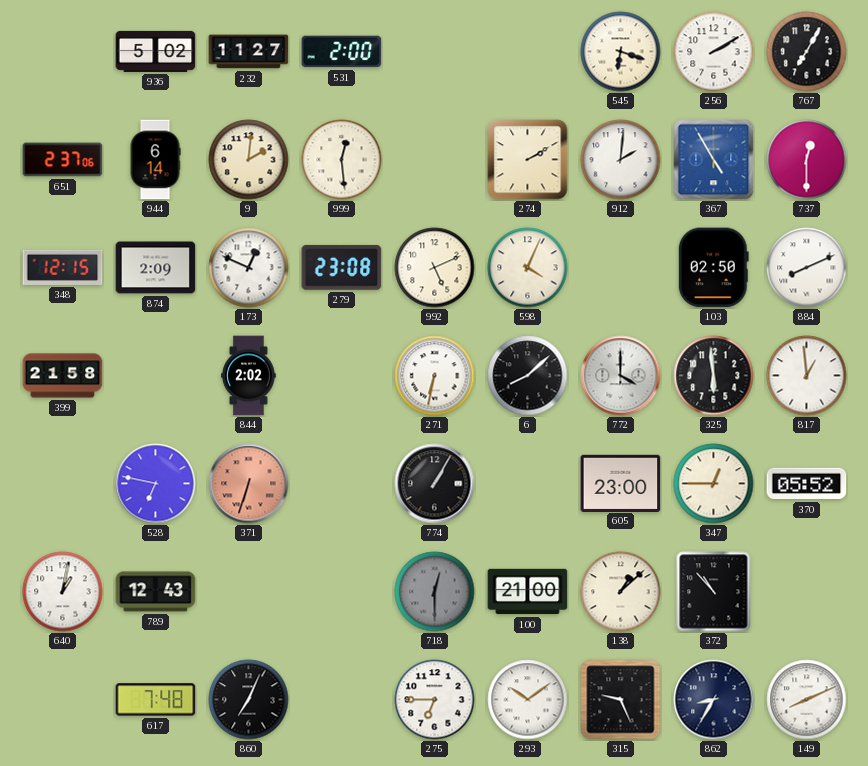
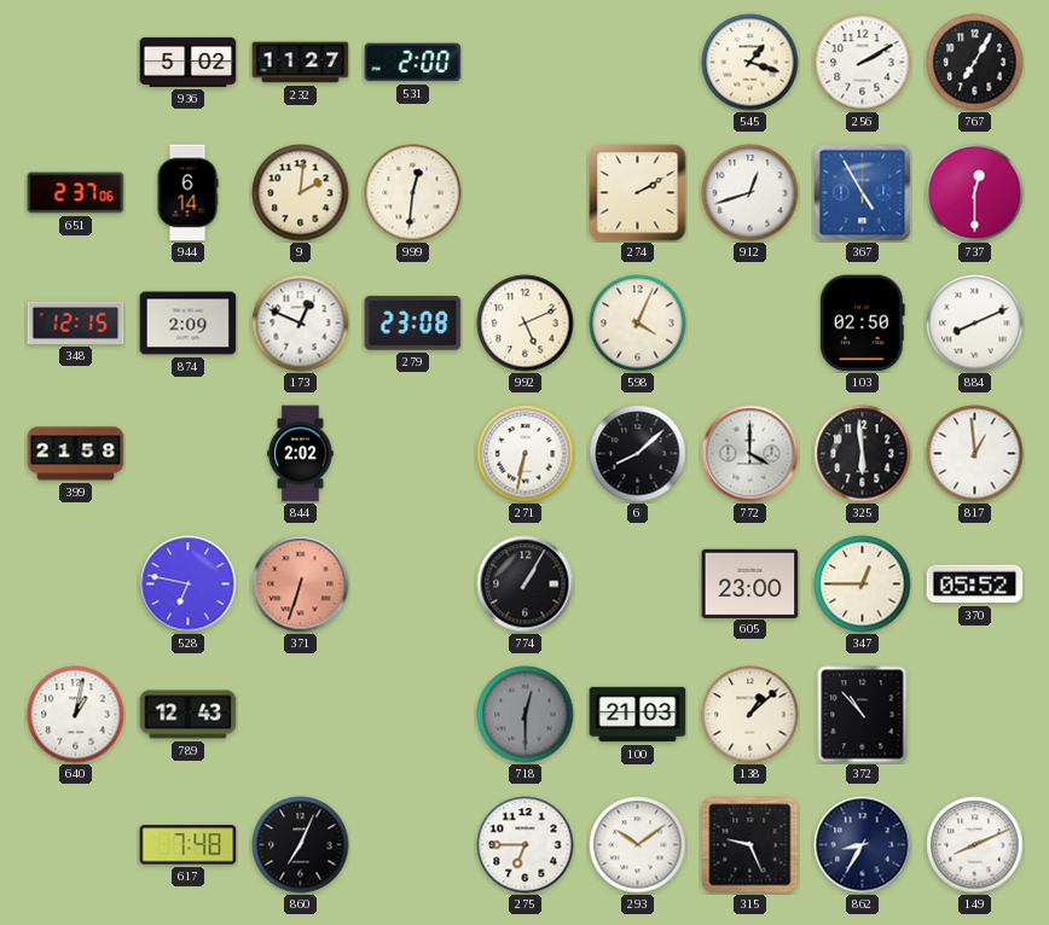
545: 6:18 -> 1:18 (750, 63)
999: 12:29 -> 12:31 (413, 193)
912: 2:01 -> 12:42 (750, 193)
100: 21:00 -> 21:03 (638, 715)
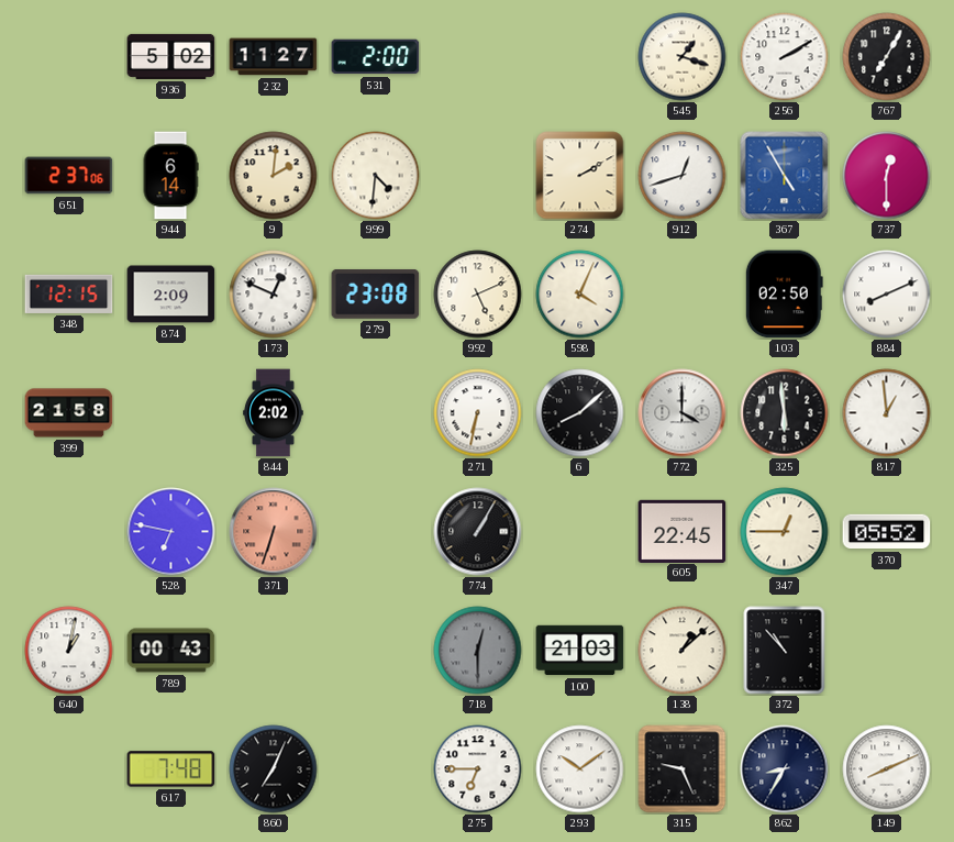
999: 12:31 -> 4:31 (376, 176)
605: 23:00 -> 22:45 (683, 531)
789: 12:43 -> 00:43 (171, 651)
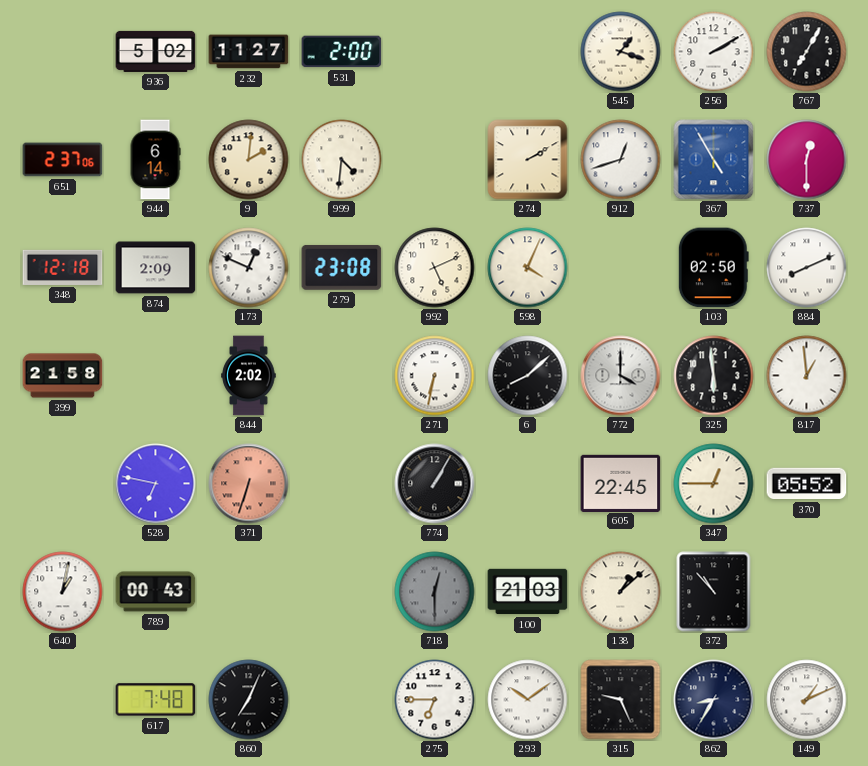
348: 12:15 -> 12:18 (63, 267)
149: 8:11 -> 1:11 (807, 700)
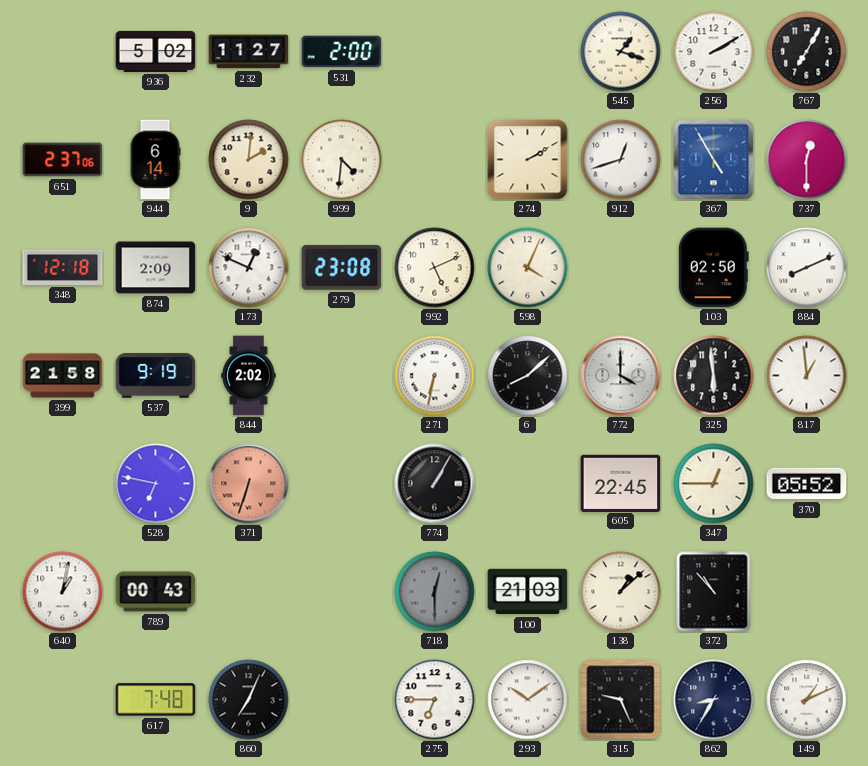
537: none -> 9:19 (156, 376)
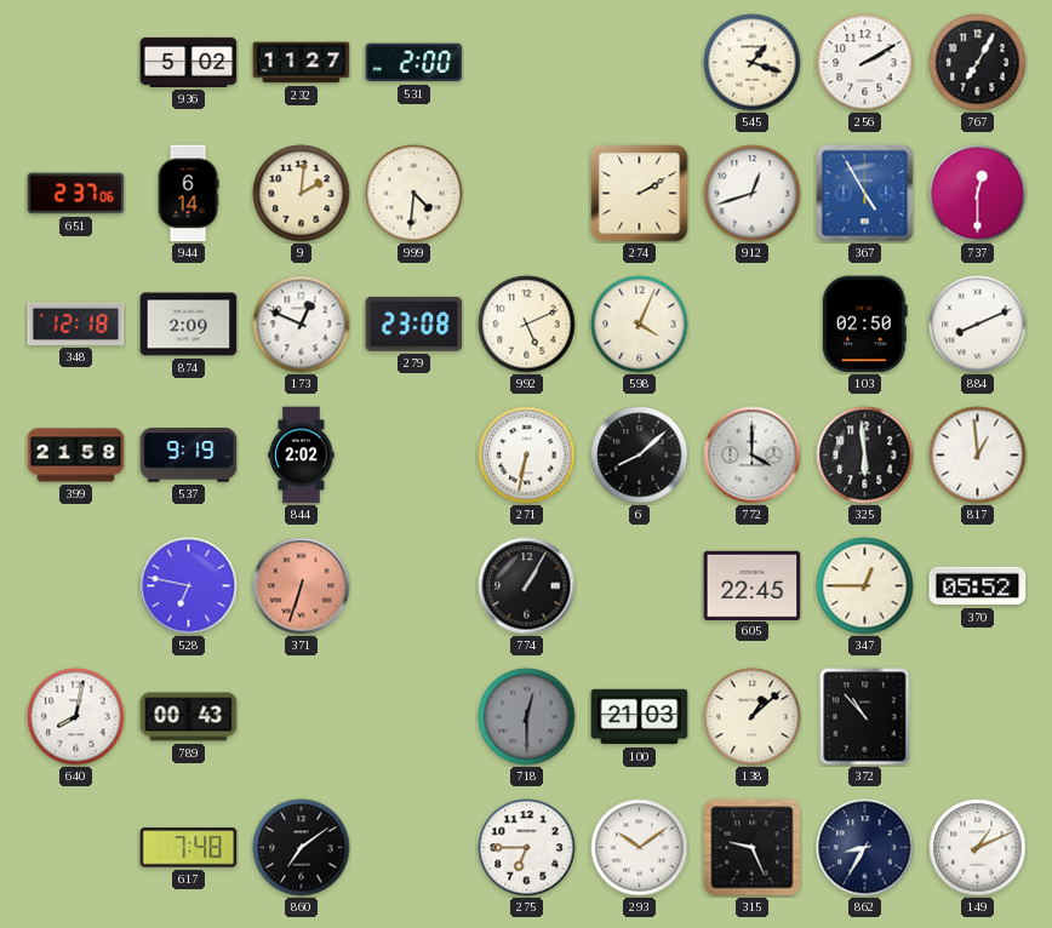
640: 1:02 -> 8:02 (76, 717)
860: 7:04 -> 7:09 (302, 848)
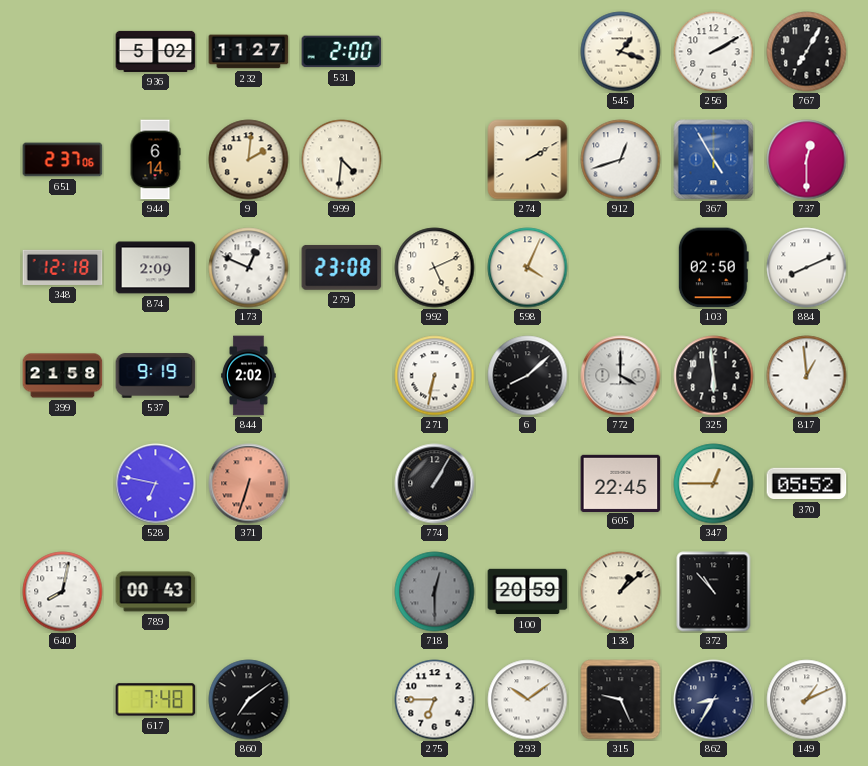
100: 21:03 -> 20:59 (528, 592)
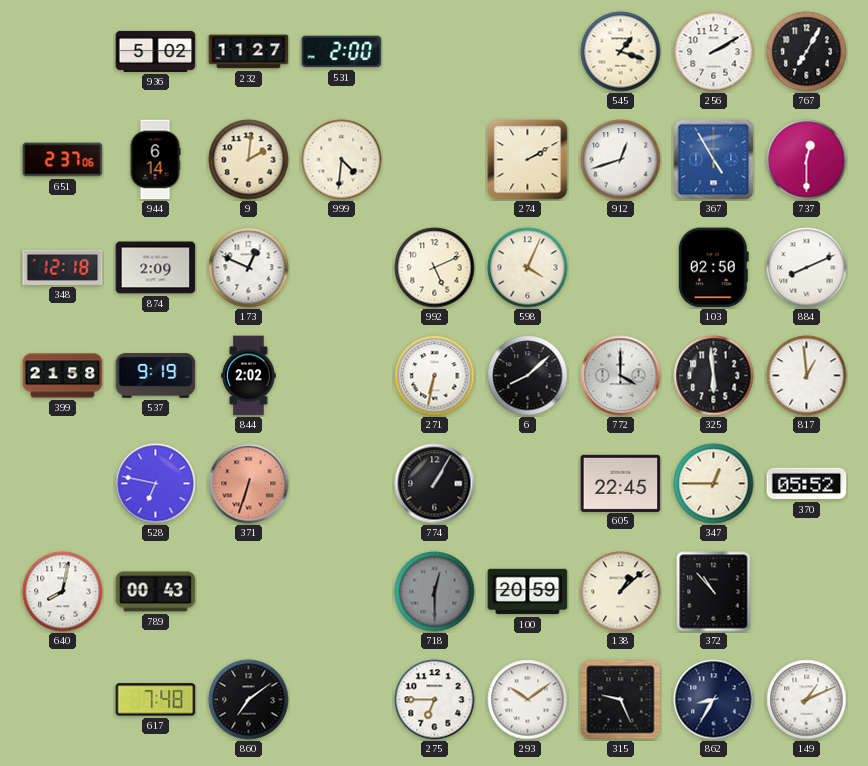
279: 23:08 -> none (342, 267)
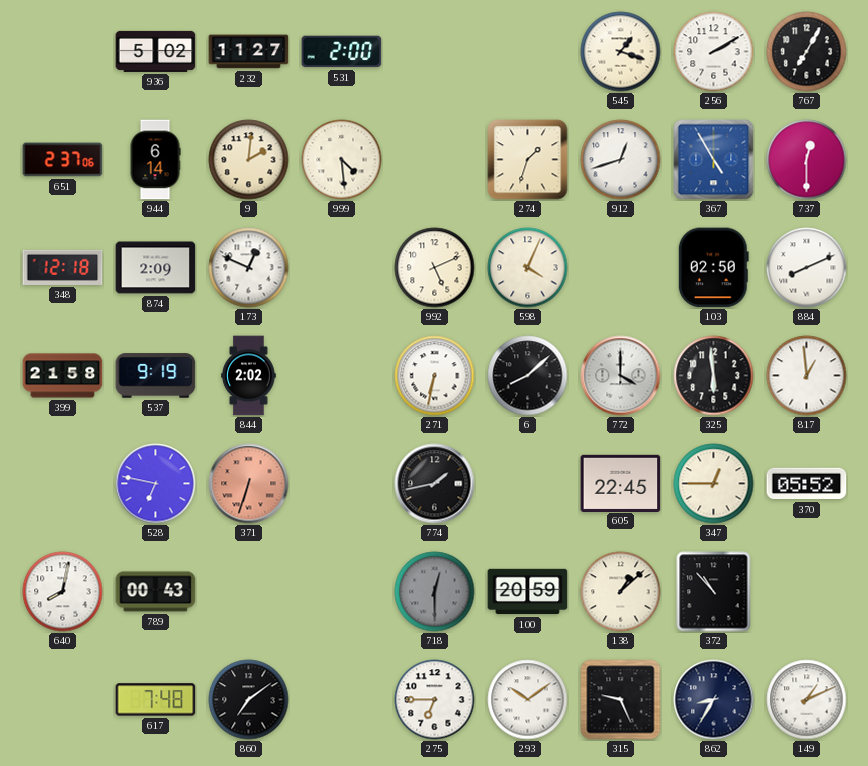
999: 4:31 -> 4:29 (342, 160)
274: 2:10 -> 1:33 (528, 160)
774: 1:05 -> 1:43 (435, 484)
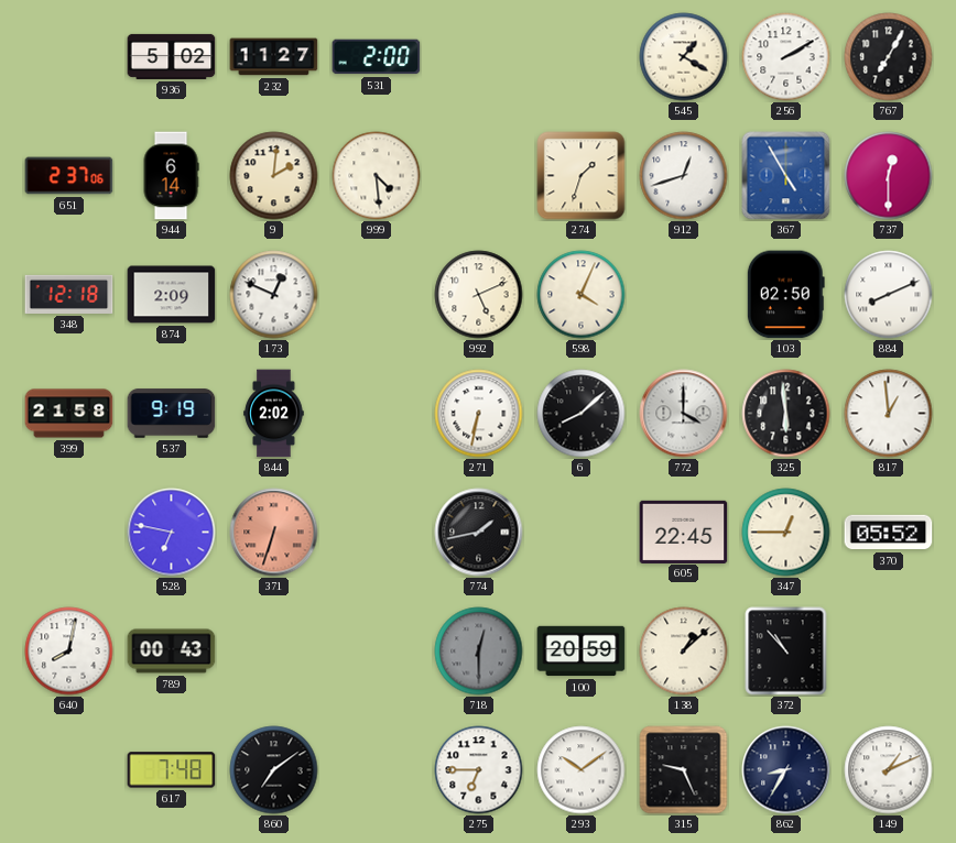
545: 1:18 -> 1:20 (684, 57)
